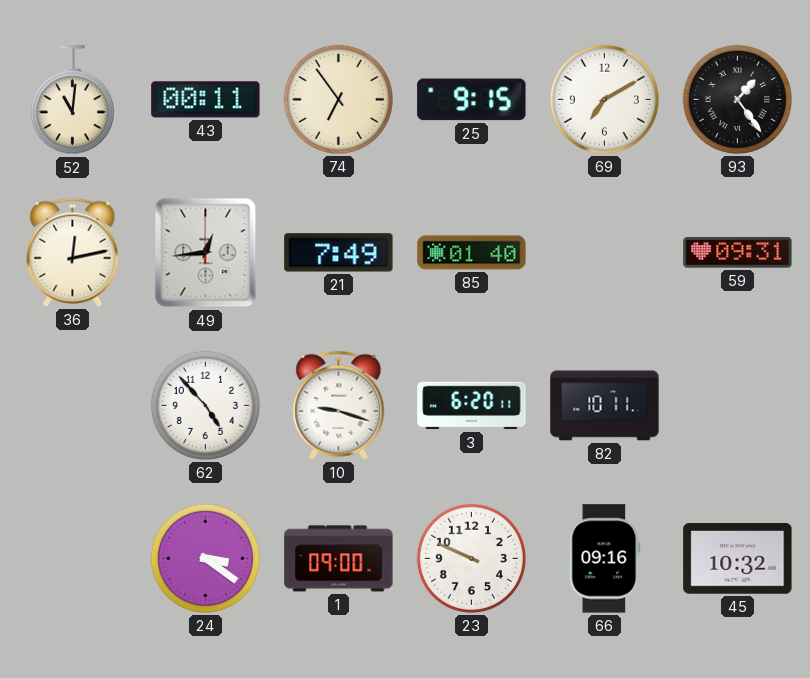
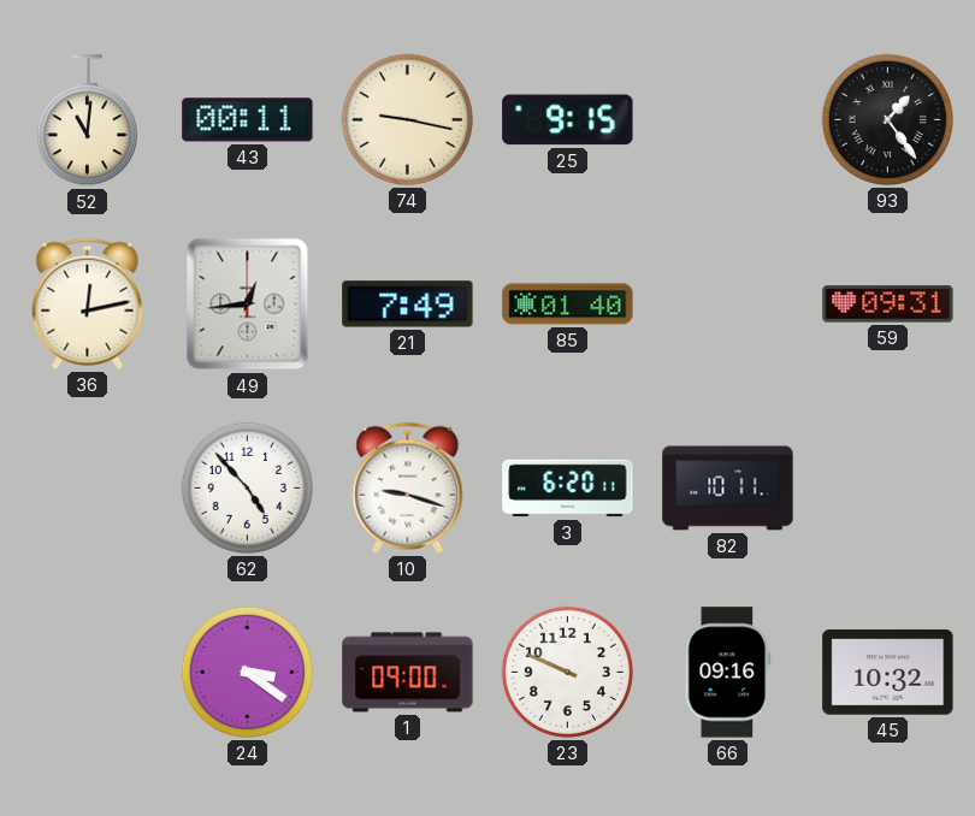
74: 6:54 -> 9:17 (407, 119)
69: 7:10 -> none (604, 99)
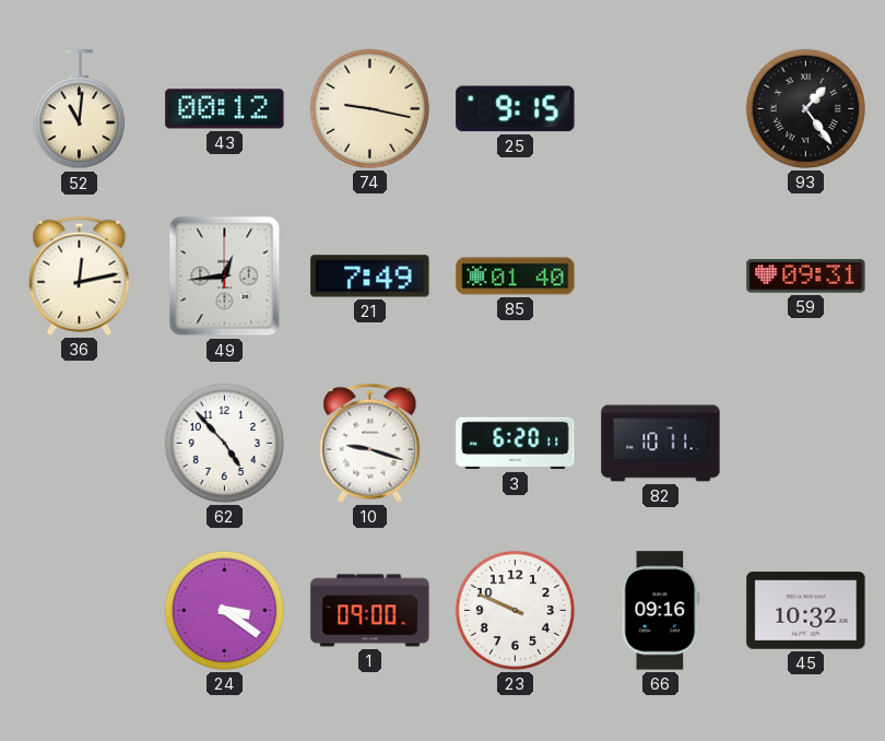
43: 00:11 -> 00:12 (225, 109)
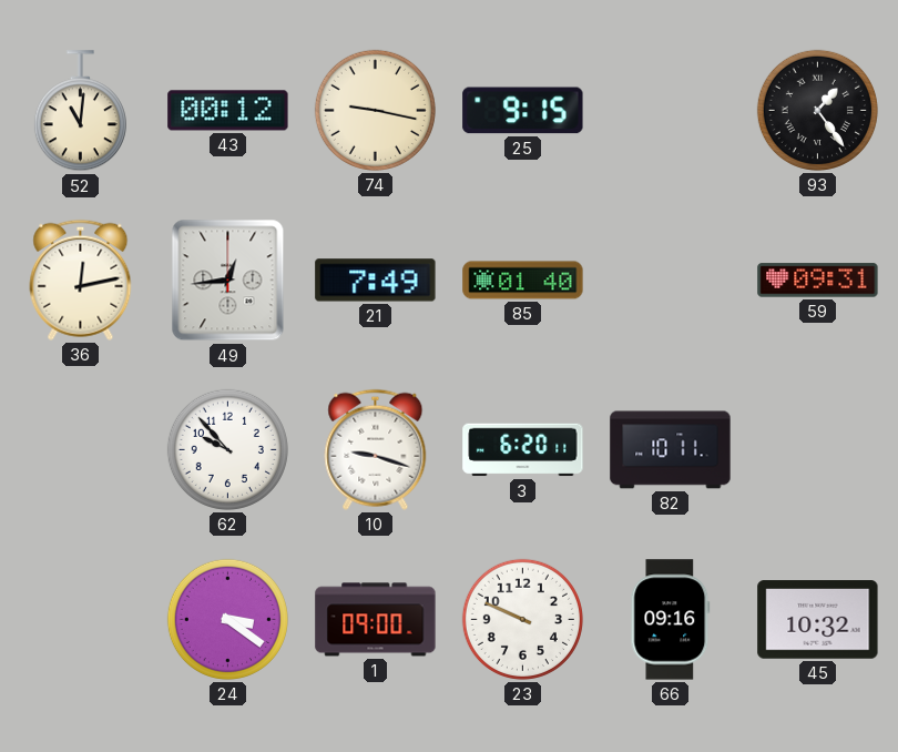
62: 4:53 -> 9:53 (227, 449)
